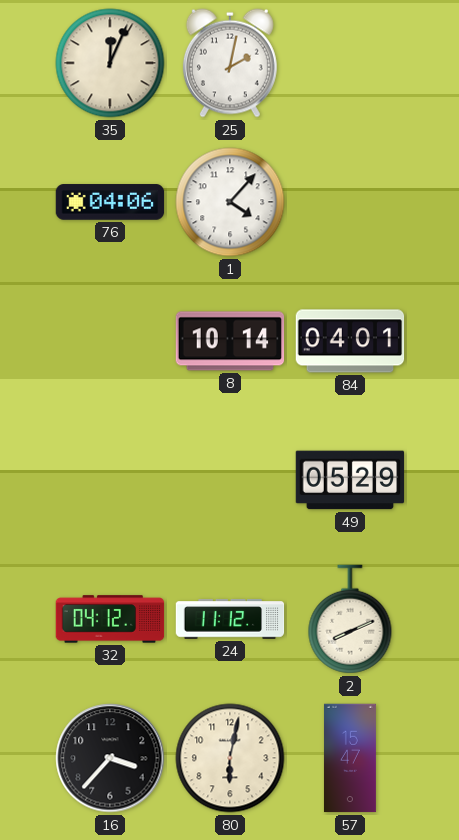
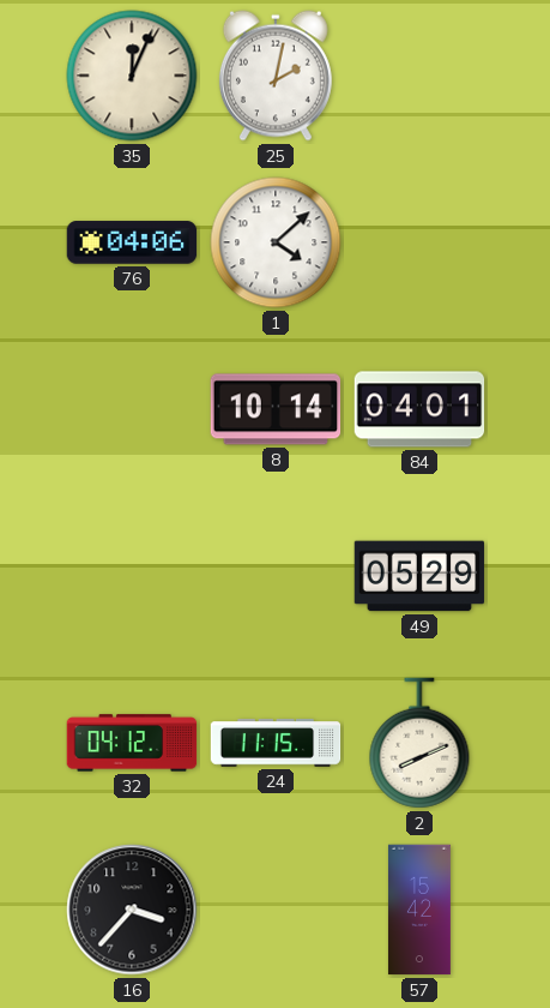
1: 4:07 -> 4:08 (276, 242)
24: 11:12 -> 11:15 (276, 743)
80: 6:02 -> none (230, 758)
57: 15:47 -> 15:42 (419, 910)
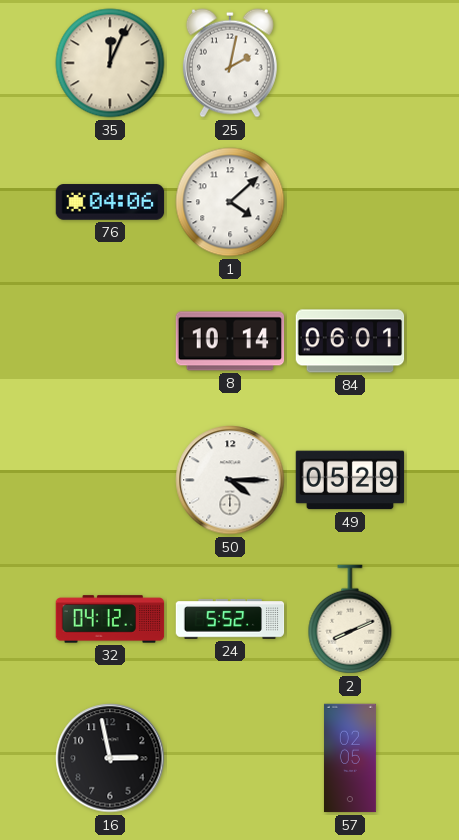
84: 04:01 -> 06:01 (350, 341)
50: none -> 4:15 (230, 480)
24: 11:15 -> 5:52 (230, 619)
16: 3:37 -> 2:58 (110, 758)
57: 15:42 -> 02:05 (350, 758)
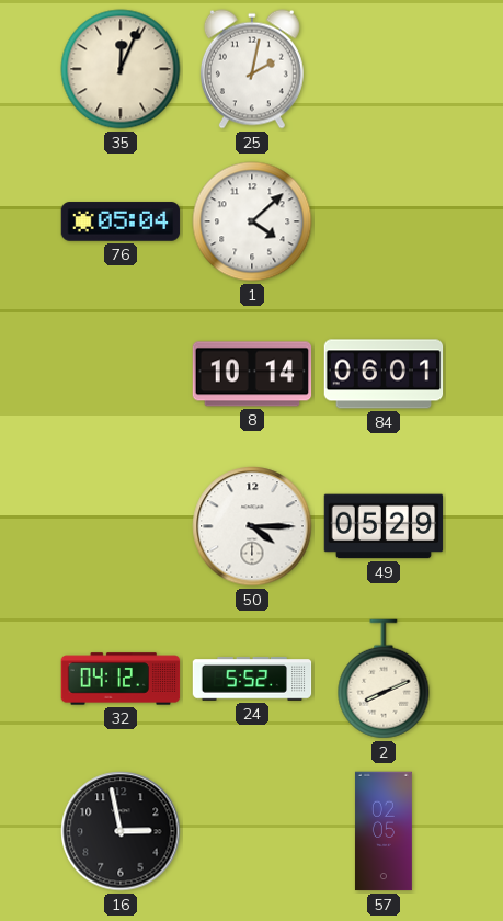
76: 04:06 -> 05:04 (121, 221)
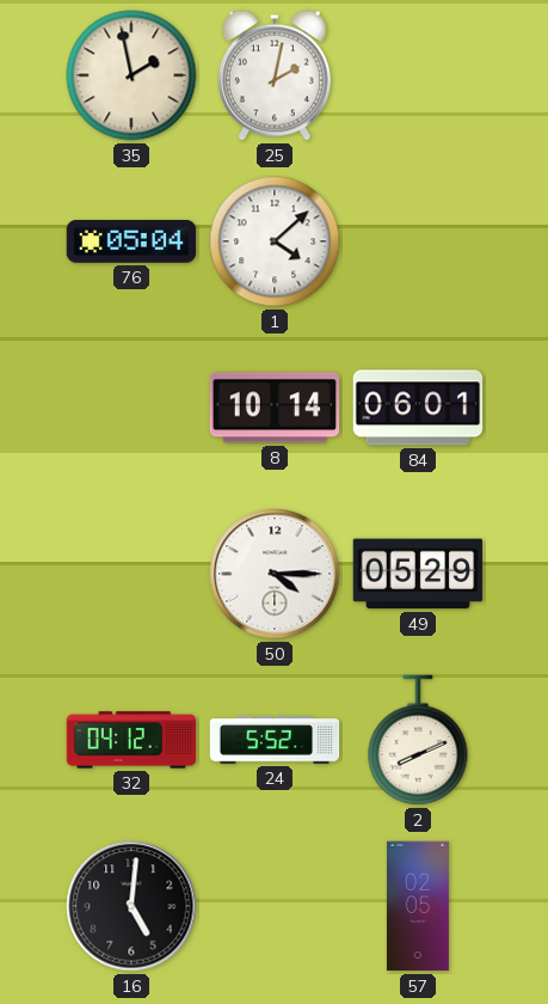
35: 12:04 -> 1:58 (131, 75)
16: 2:58 -> 5:01 (131, 906)
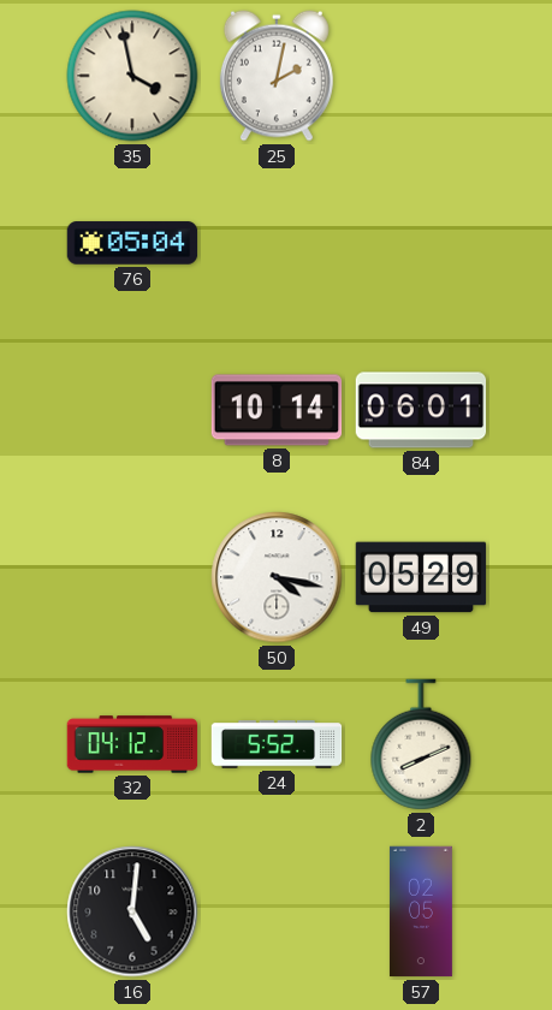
35: 1:58 -> 3:58 (132, 76)
1: 4:08 -> none (275, 241)
50: 4:15 -> 4:17 (277, 577)
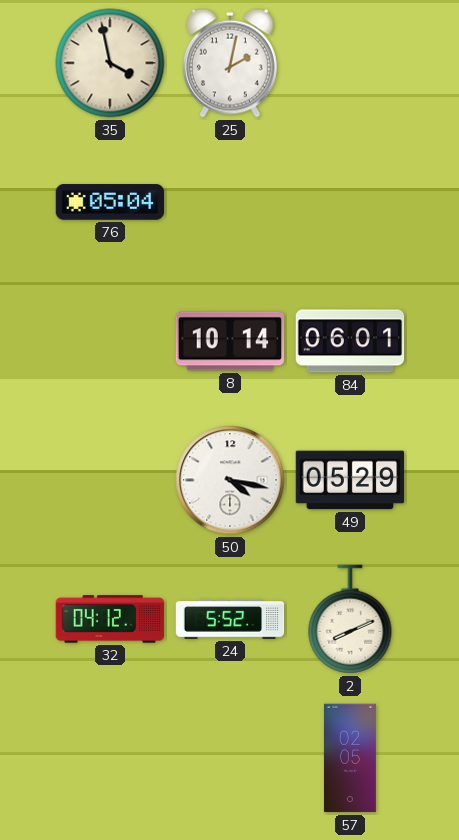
16: 5:01 -> none (132, 911)
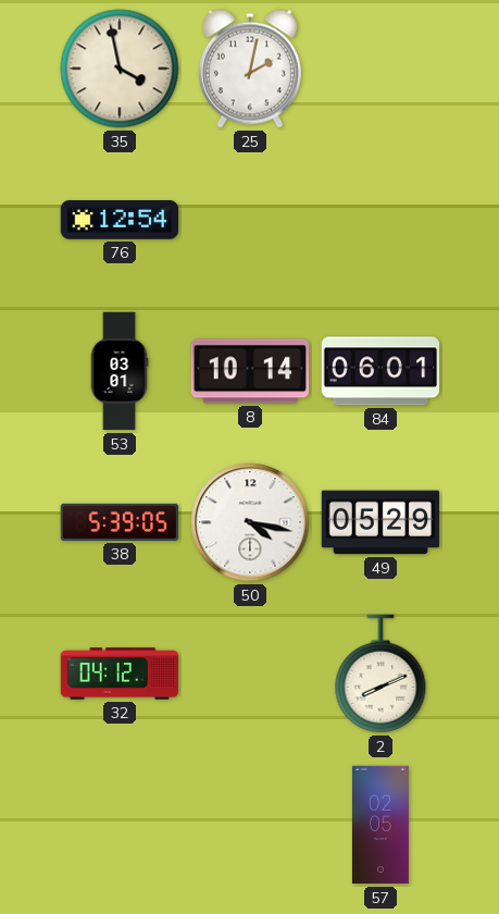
76: 05:04 -> 12:54 (120, 220)
53: none -> 03:01 (120, 371)
38: none -> 5:39 (120, 522)
24: 5:52 -> none (230, 619)
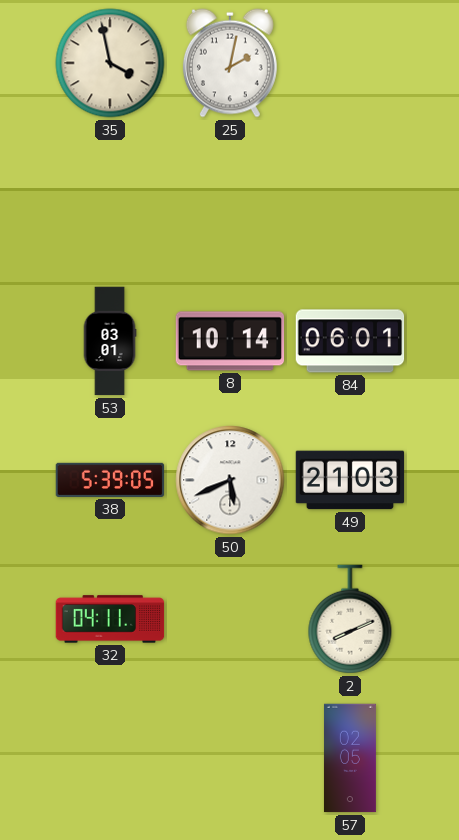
76: 12:54 -> none (120, 220)
50: 4:17 -> 5:41 (230, 480)
49: 05:29 -> 21:03 (350, 480)
32: 04:12 -> 04:11 (110, 619)
